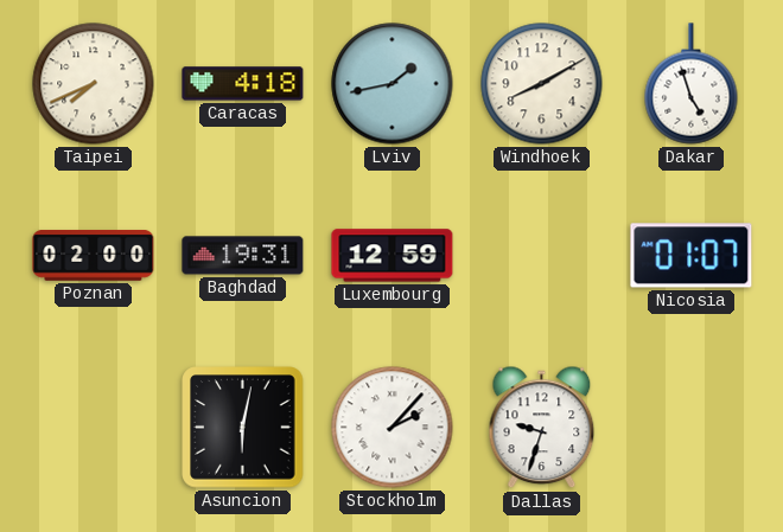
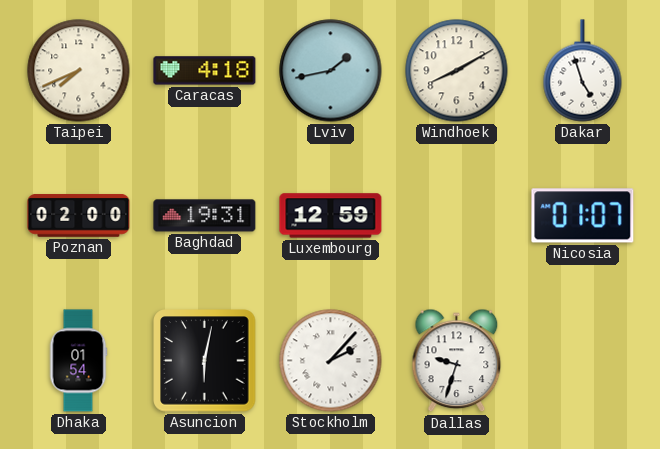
Dhaka: none -> 01:54 (78, 361)
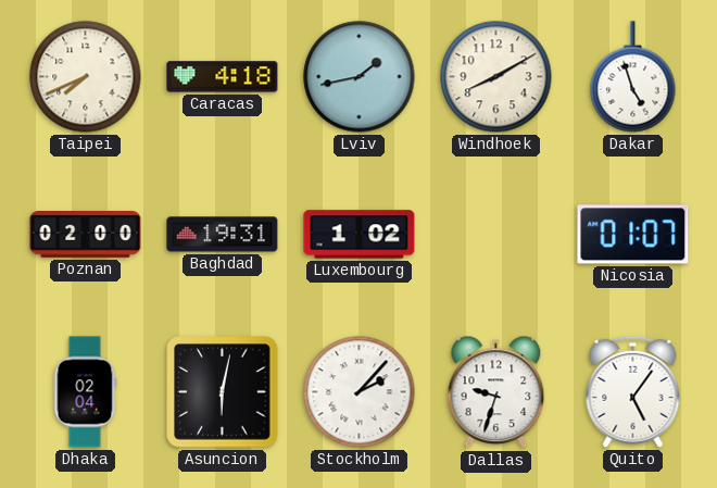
Luxembourg: 12:59 -> 1:02 (360, 235)
Dhaka: 01:54 -> 02:04 (85, 392)
Quito: none -> 5:06 (633, 391)
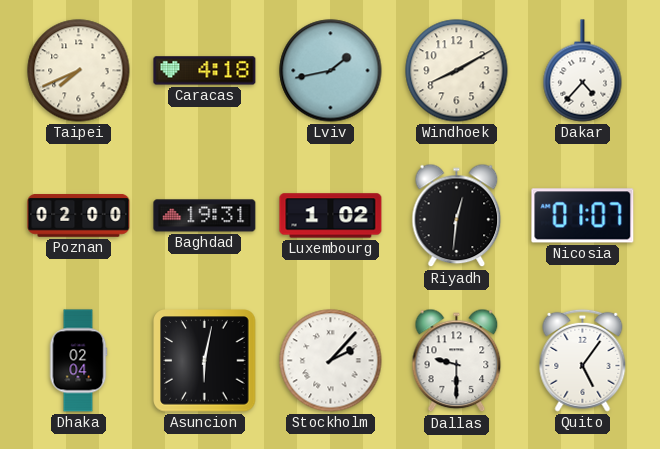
Dakar: 4:57 -> 4:37 (583, 71)
Riyadh: none -> 12:31 (457, 216)
Dallas: 9:33 -> 9:30 (457, 361)
